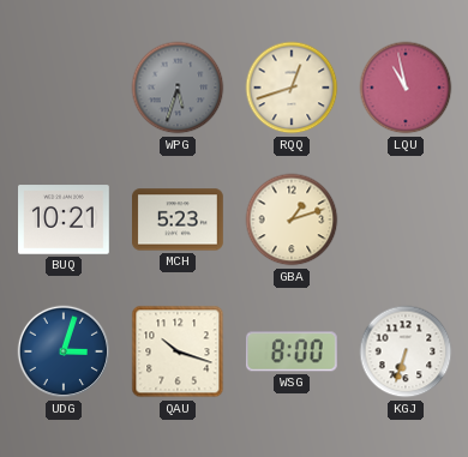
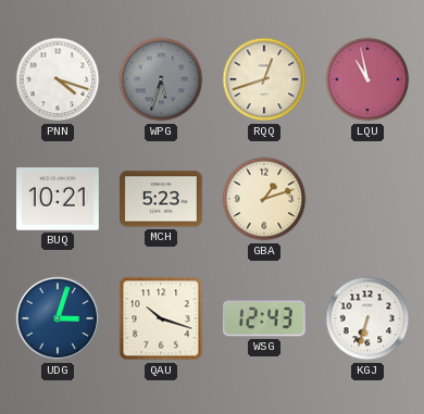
PNN: none -> 4:18 (58, 79)
WSG: 8:00 -> 12:43 (264, 318)
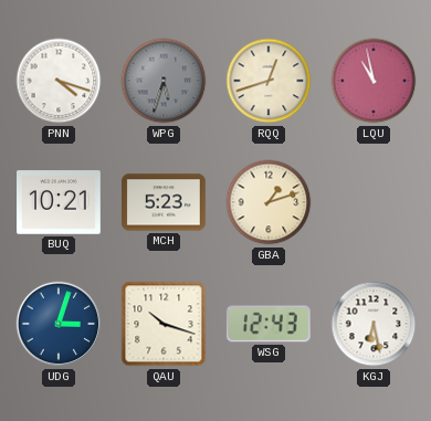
KGJ: 6:33 -> 6:28 (374, 324)
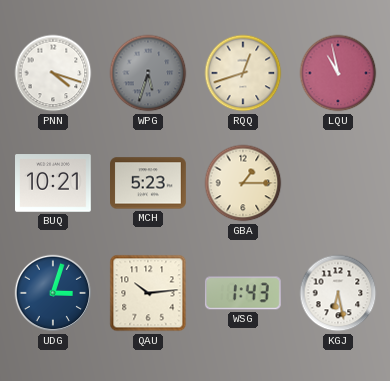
GBA: 1:12 -> 1:15 (243, 183)
QAU: 10:18 -> 10:14 (148, 293)
WSG: 12:43 -> 1:43 (243, 293)
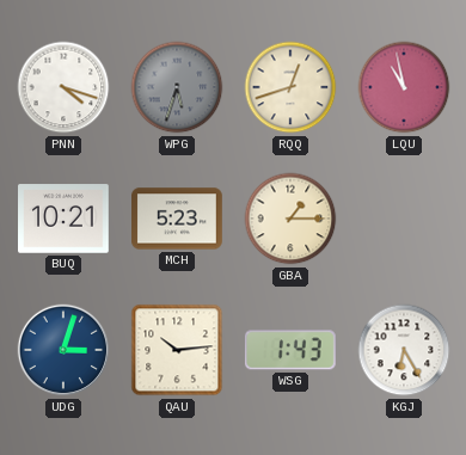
KGJ: 6:28 -> 6:25 (404, 350)
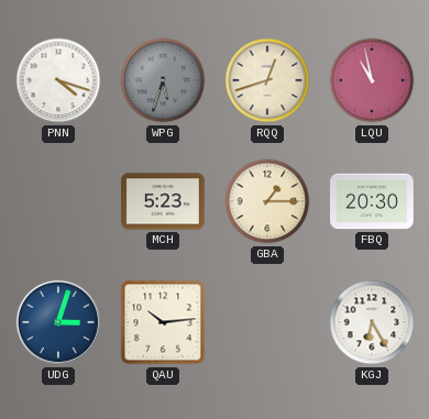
BUQ: 10:21 -> none (65, 219)
FBQ: none -> 20:30 (372, 201)
WSG: 1:43 -> none (290, 350)
